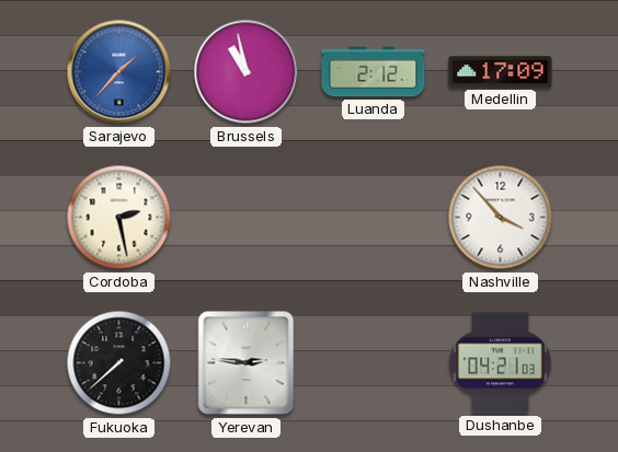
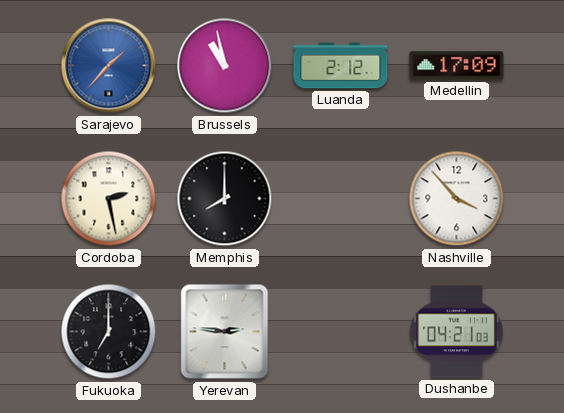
Memphis: none -> 8:00 (225, 199)
Fukuoka: 7:38 -> 7:00 (109, 332)
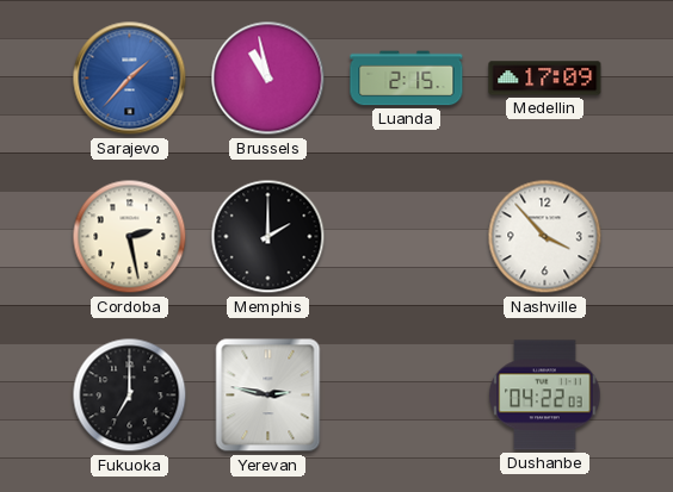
Luanda: 2:12 -> 2:15 (407, 79)
Memphis: 8:00 -> 2:00 (268, 237)
Yerevan: 2:46 -> 2:47 (268, 396)
Dushanbe: 04:21 -> 04:22 (545, 396)
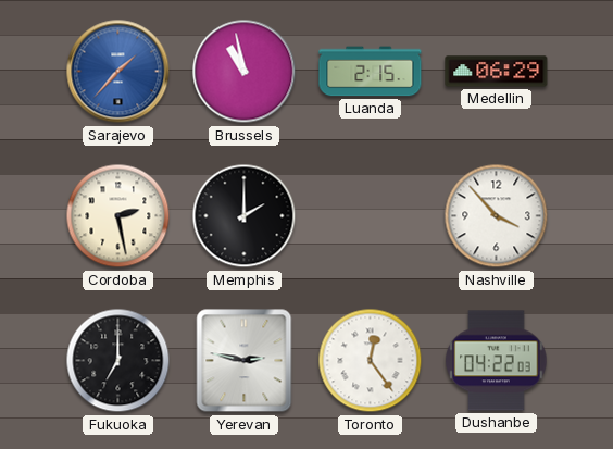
Medellin: 17:09 -> 06:29 (497, 72)
Toronto: none -> 12:24 (371, 361)
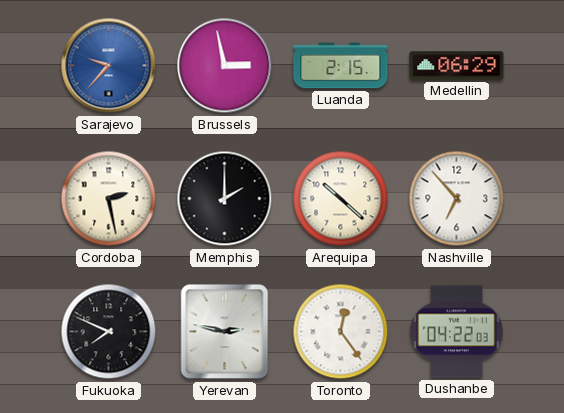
Sarajevo: 1:37 -> 9:37 (109, 66)
Brussels: 10:58 -> 2:58 (225, 66)
Arequipa: none -> 10:22 (341, 199)
Nashville: 3:53 -> 6:53 (457, 199)
Fukuoka: 7:00 -> 7:49 (109, 332)
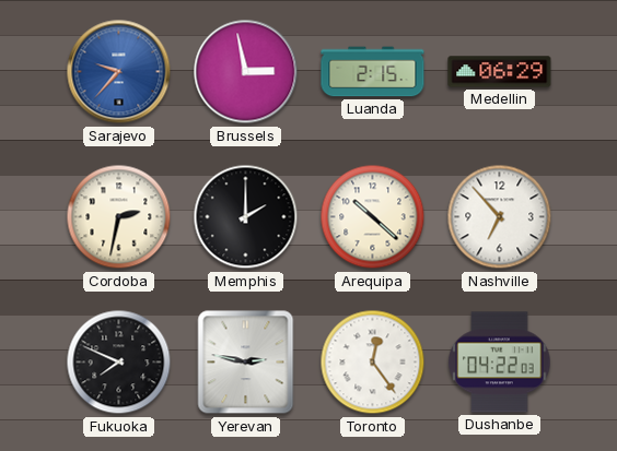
Cordoba: 2:28 -> 2:32 (119, 217)
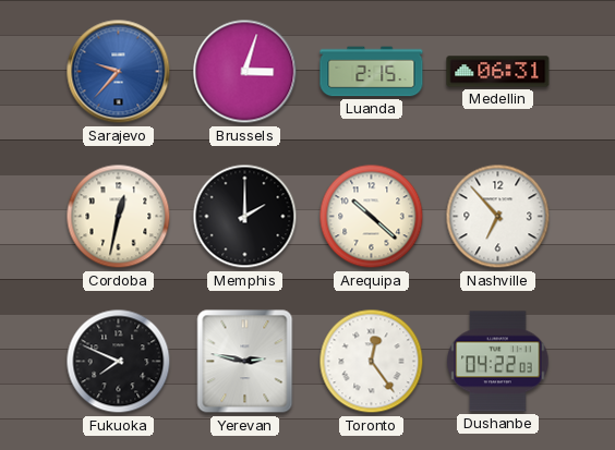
Brussels: 2:58 -> 3:03 (245, 72)
Medellin: 06:29 -> 06:31 (498, 72)
Cordoba: 2:32 -> 12:32 (119, 217)
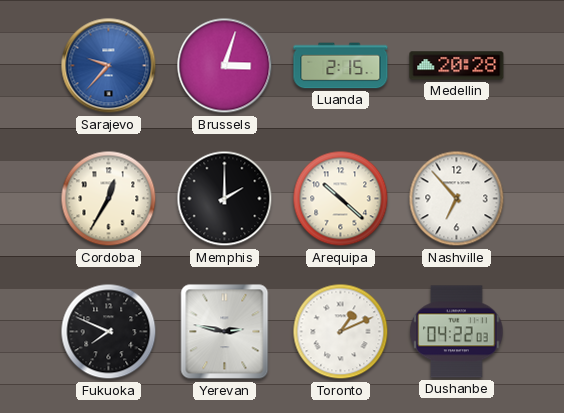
Medellin: 06:31 -> 20:28 (457, 66)
Cordoba: 12:32 -> 12:35 (109, 199)
Toronto: 12:24 -> 1:11 (341, 332)
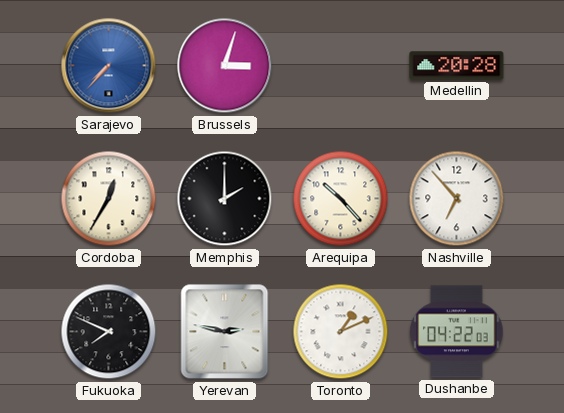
Sarajevo: 9:37 -> 7:37 (109, 66)
Luanda: 2:15 -> none (341, 66)
Arequipa: 10:22 -> 10:23 (341, 199)
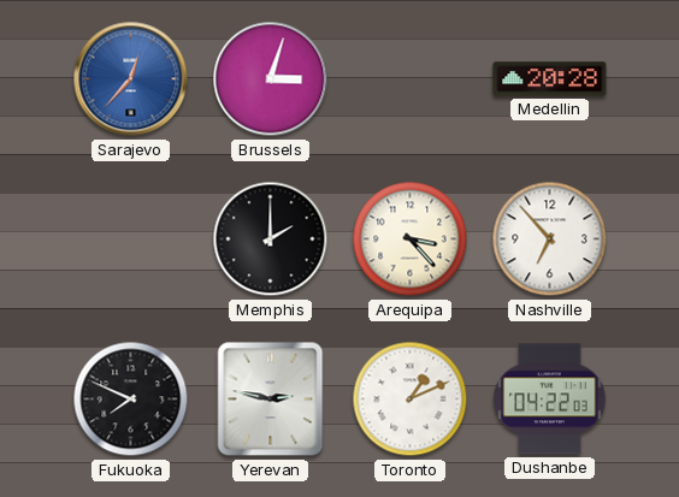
Sarajevo: 7:37 -> 12:37 (131, 79)
Cordoba: 12:35 -> none (109, 199)
Arequipa: 10:23 -> 3:23 (411, 239)
